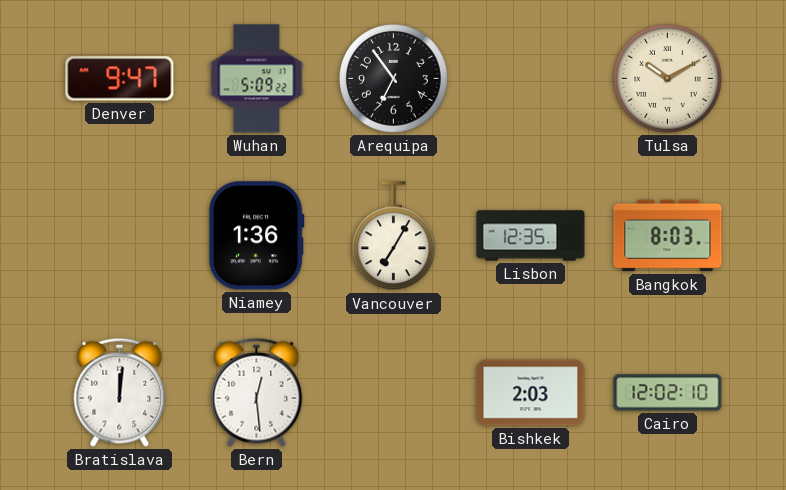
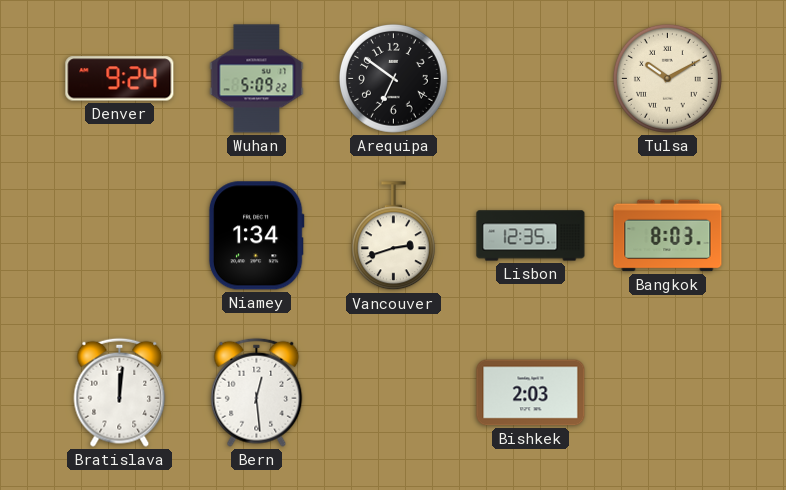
Denver: 9:47 -> 9:24 (120, 79)
Arequipa: 6:54 -> 6:51 (393, 78)
Niamey: 1:36 -> 1:34 (256, 236)
Vancouver: 7:05 -> 2:42 (393, 236)
Cairo: 12:02 -> none (668, 393)
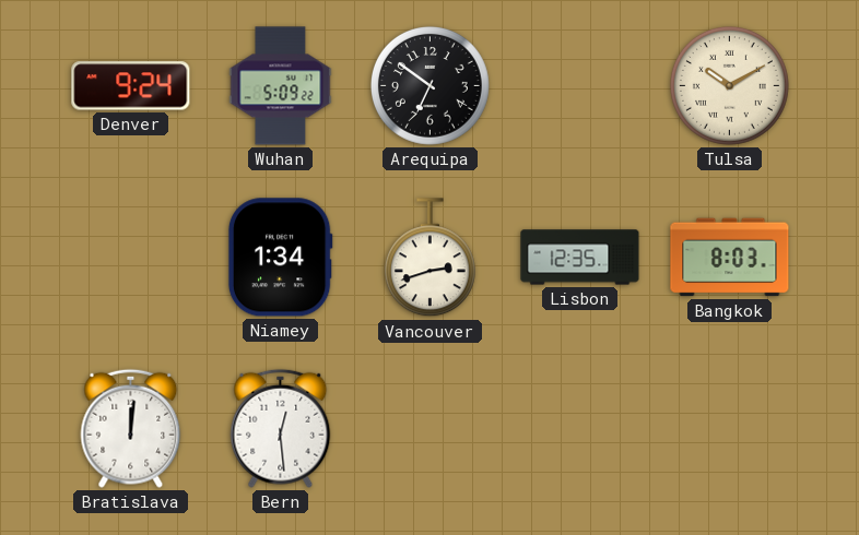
Bishkek: 2:03 -> none (531, 393)
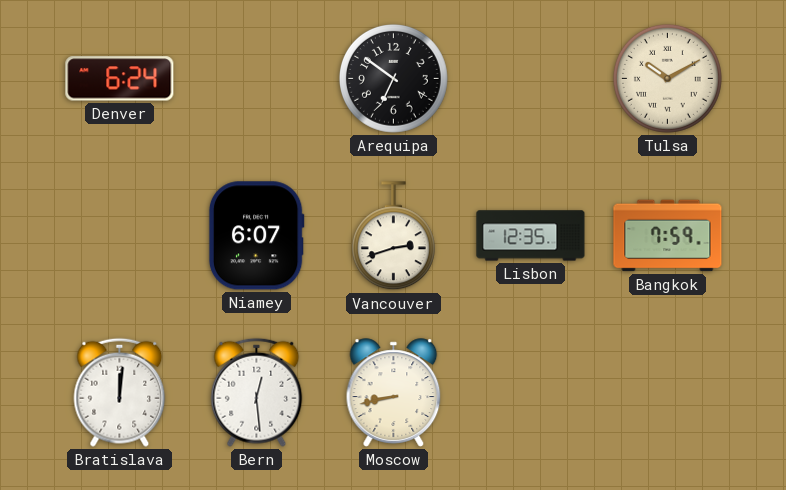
Denver: 9:24 -> 6:24 (120, 79)
Wuhan: 5:09 -> none (281, 86)
Niamey: 1:34 -> 6:07 (256, 236)
Bangkok: 8:03 -> 7:59 (668, 236)
Moscow: none -> 8:43 (394, 393)
